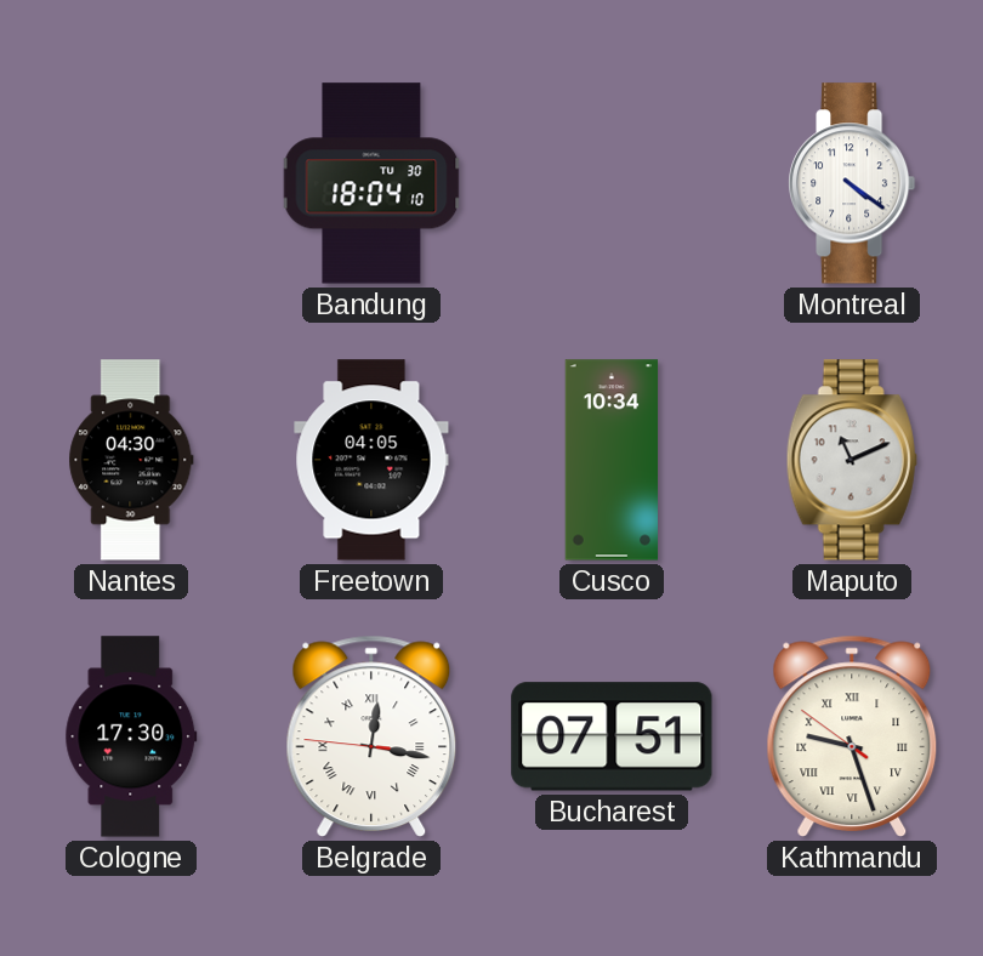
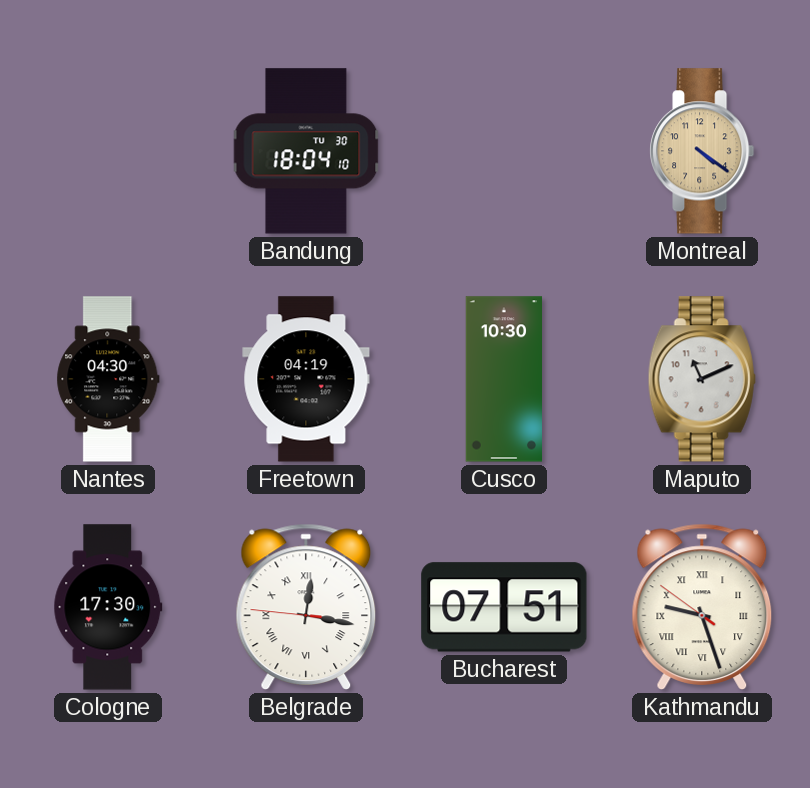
Montreal dial: white -> champagne (703, 151)
Freetown: 04:05 -> 04:19 (306, 379)
Cusco: 10:34 -> 10:30 (504, 379)
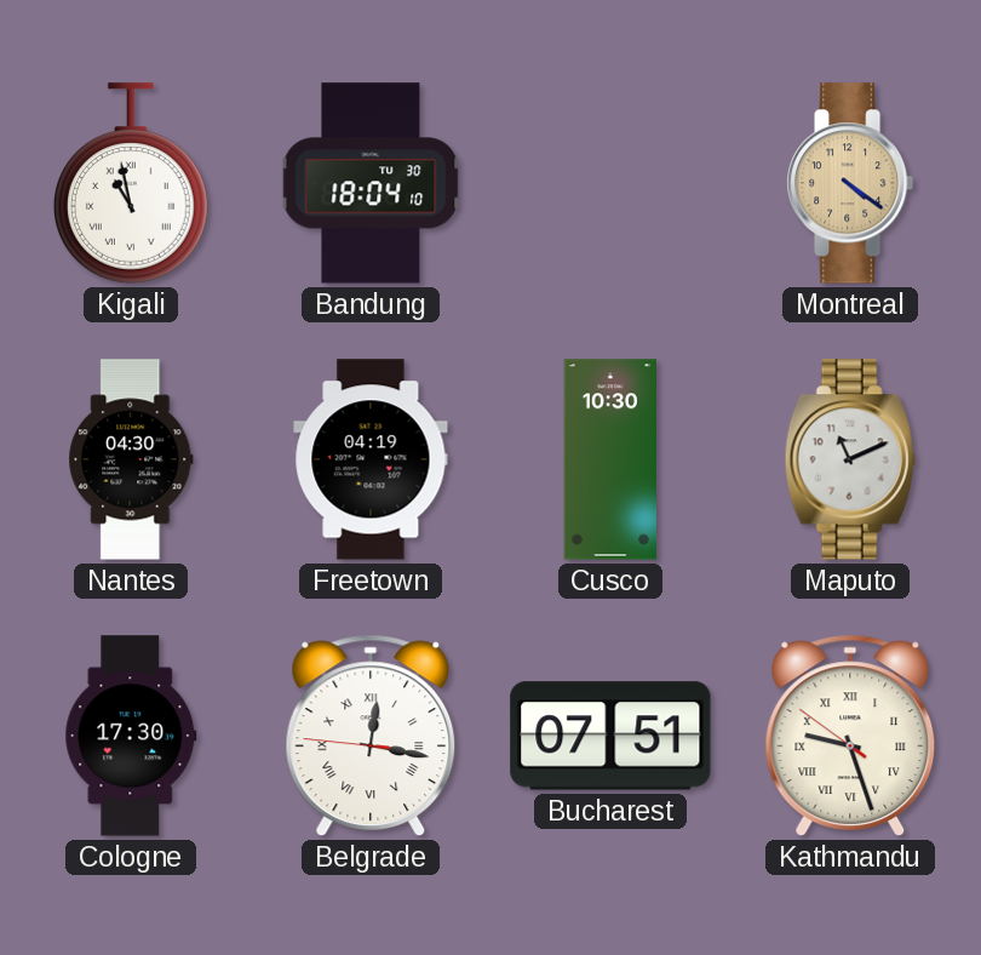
Kigali: none -> 10:58 (131, 183)
